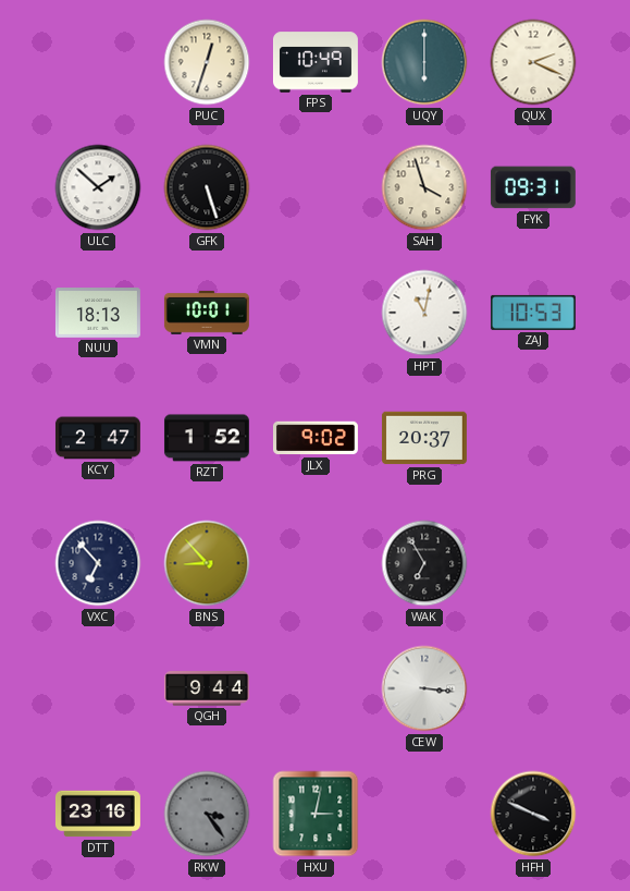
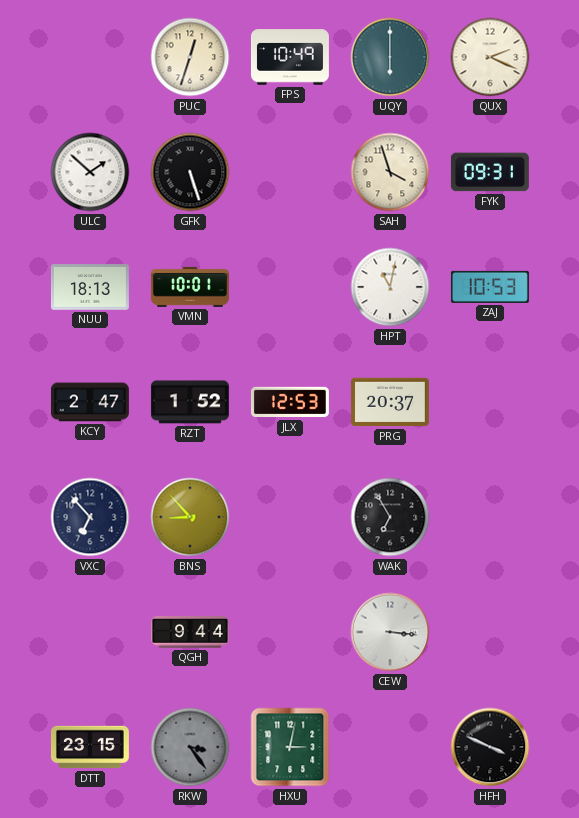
JLX: 9:02 -> 12:53 (290, 402)
DTT: 23:16 -> 23:15 (90, 747)
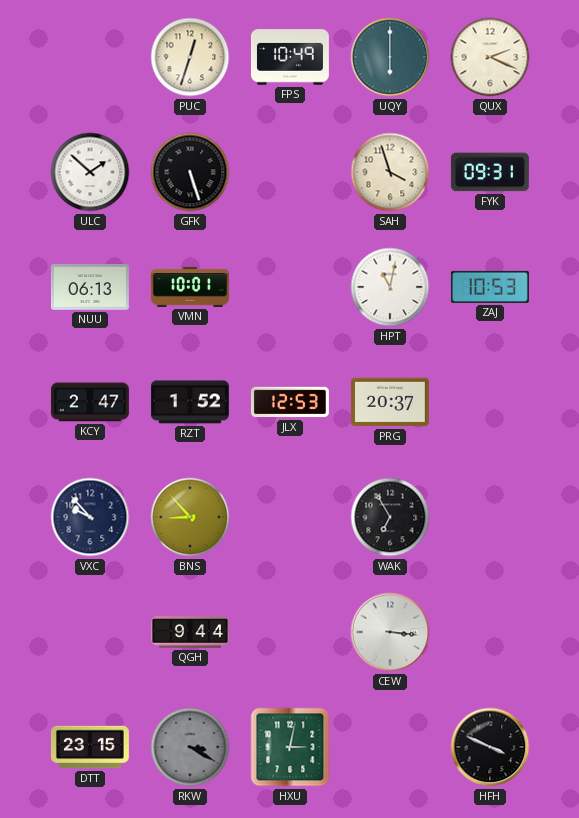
NUU: 18:13 -> 06:13 (90, 288)
VXC: 6:53 -> 9:53 (90, 517)
RKW: 3:24 -> 3:20 (190, 747)
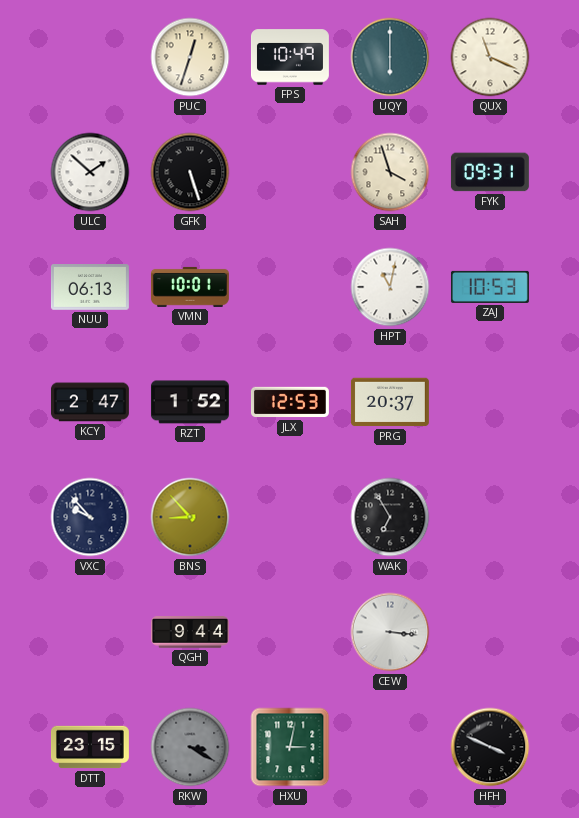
QUX: 2:19 -> 11:19 (490, 57)
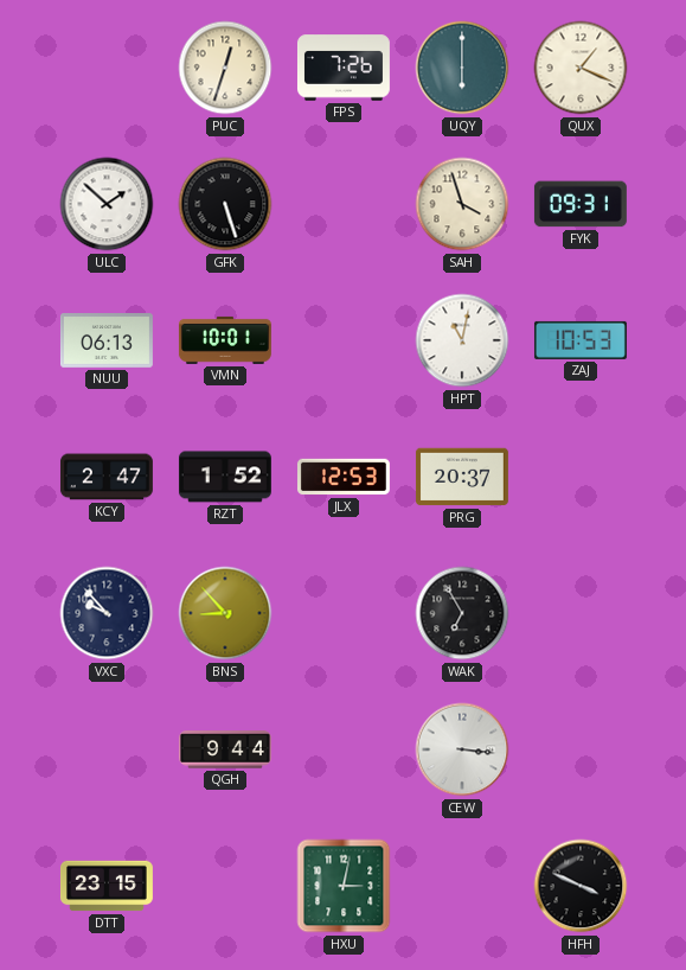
FPS: 10:49 -> 7:26 (344, 68)
QUX: 11:19 -> 1:19 (581, 68)
RKW: 3:20 -> none (190, 747)
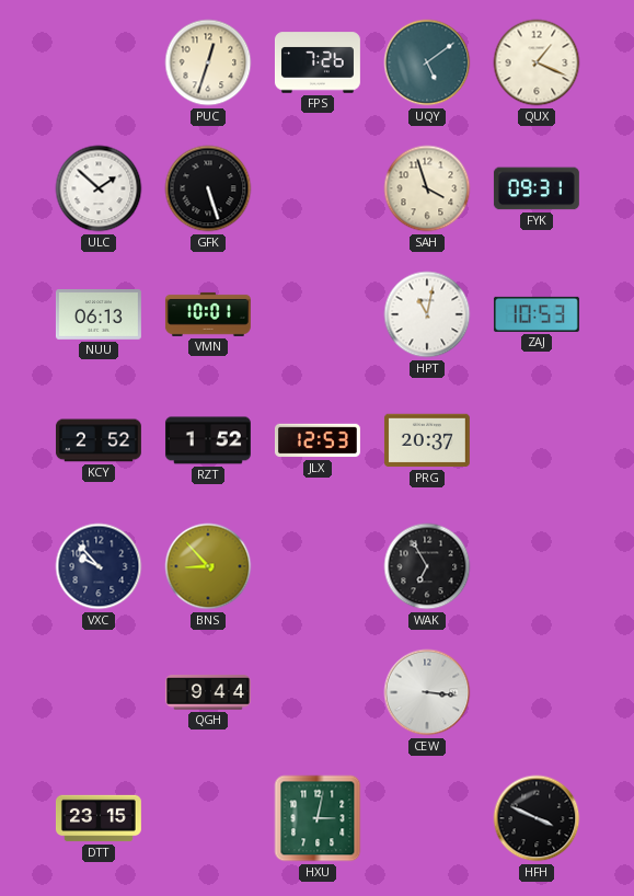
UQY: 6:00 -> 5:09 (427, 62)
KCY: 2:47 -> 2:52 (99, 440)
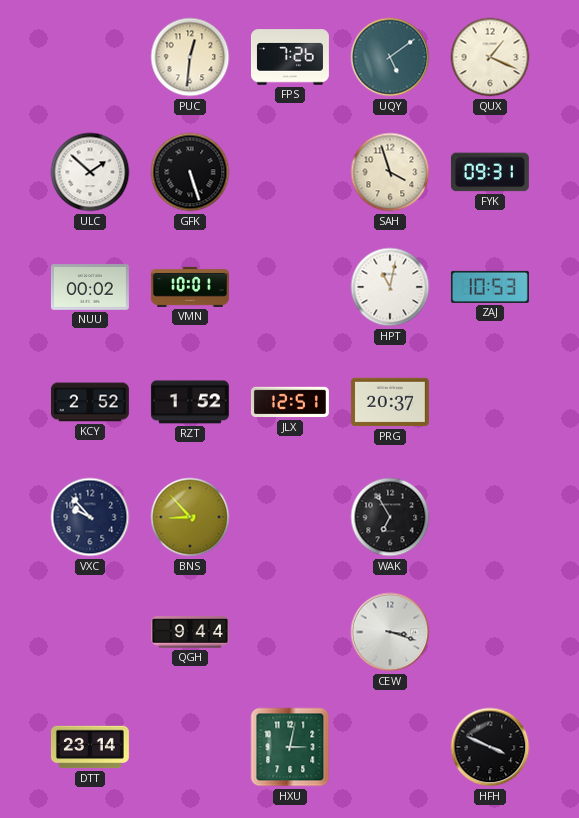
PUC: 12:33 -> 12:31 (190, 57)
NUU: 06:13 -> 00:02 (90, 288)
JLX: 12:53 -> 12:51 (290, 402)
CEW: 3:16 -> 3:18 (390, 632)
DTT: 23:15 -> 23:14 (90, 747)
